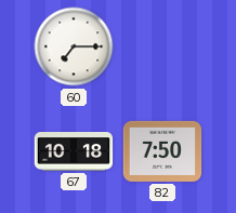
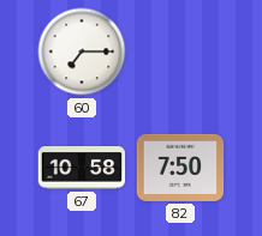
67: 10:18 -> 10:58 (82, 168)
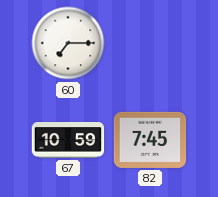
67: 10:58 -> 10:59 (68, 140)
82: 7:50 -> 7:45 (150, 140)
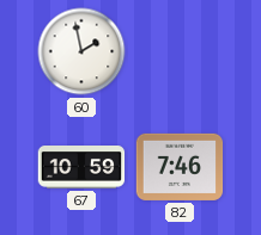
60: 7:15 -> 1:58 (81, 51)
82: 7:45 -> 7:46 (180, 167)
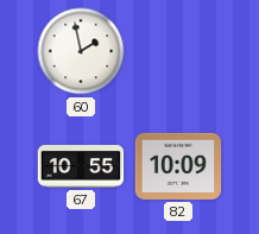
67: 10:59 -> 10:55 (81, 166)
82: 7:46 -> 10:09 (178, 166)
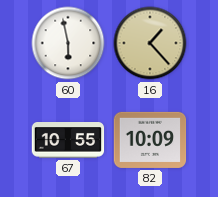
60: 1:58 -> 5:58 (68, 43)
16: none -> 1:23 (150, 43)
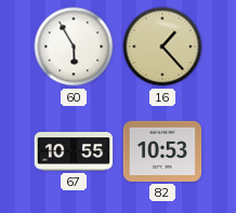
60: 5:58 -> 5:55 (74, 46)
82: 10:09 -> 10:53 (162, 151)
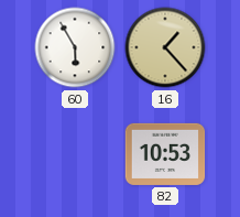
67: 10:55 -> none (74, 151)
